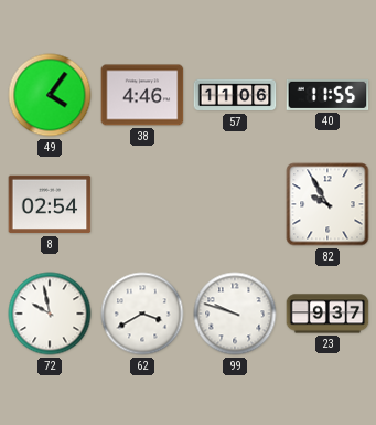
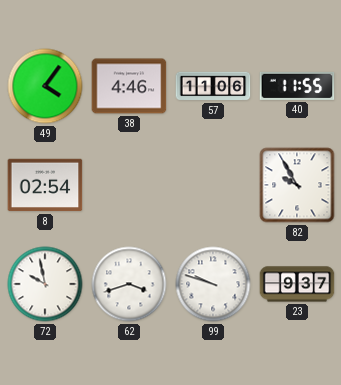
62: 3:40 -> 3:42 (129, 284)
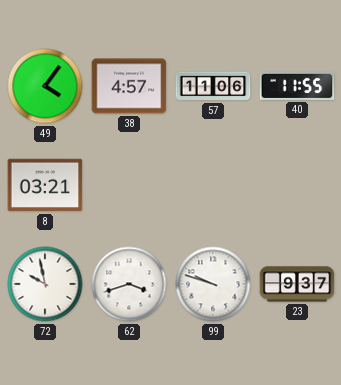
38: 4:46 -> 4:57 (129, 86)
8: 02:54 -> 03:21 (45, 185)
82: 9:55 -> none (297, 185)
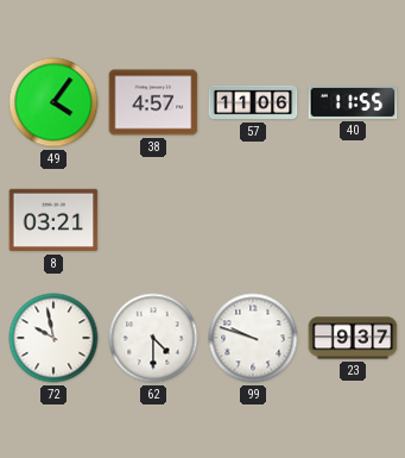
62: 3:42 -> 4:30 (153, 338)
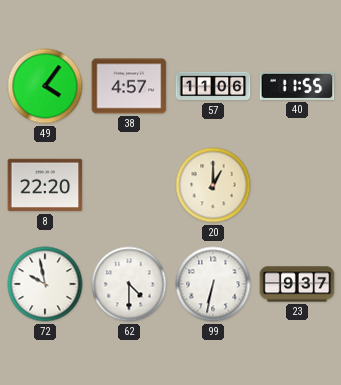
8: 03:21 -> 22:20 (45, 185)
20: none -> 1:00 (213, 185)
99: 9:48 -> 6:32 (213, 284)
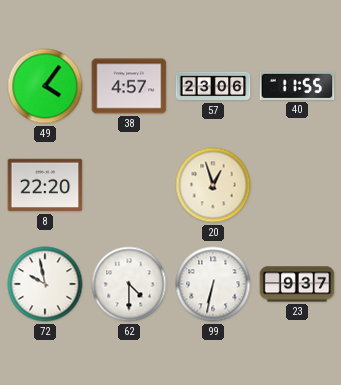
57: 11:06 -> 23:06 (213, 86)
20: 1:00 -> 12:57 (213, 185)
